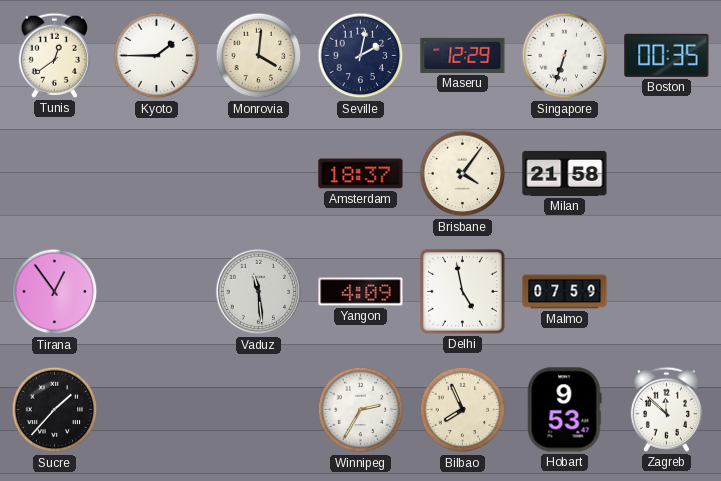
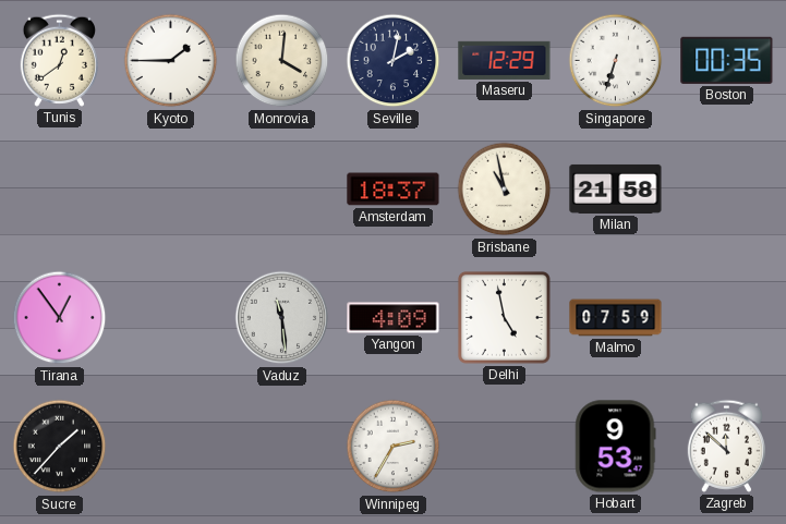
Brisbane: 4:06 -> 10:58 (505, 190)
Bilbao: 7:56 -> none (463, 410)
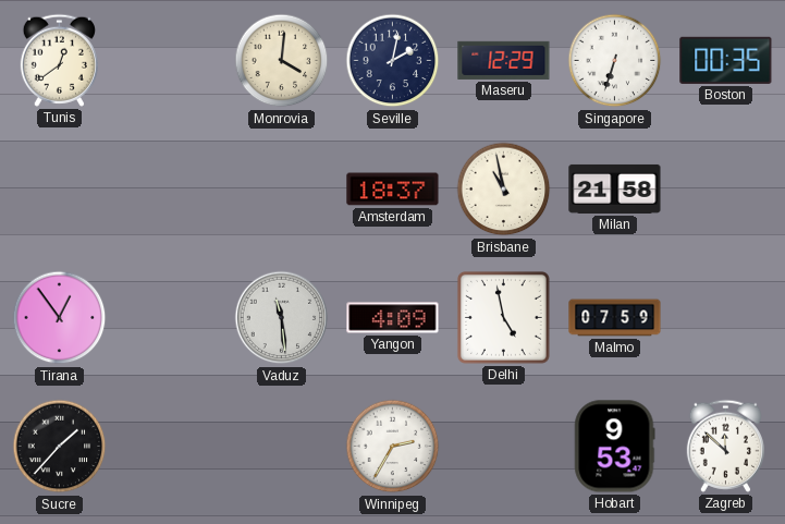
Kyoto: 1:45 -> none (171, 61)
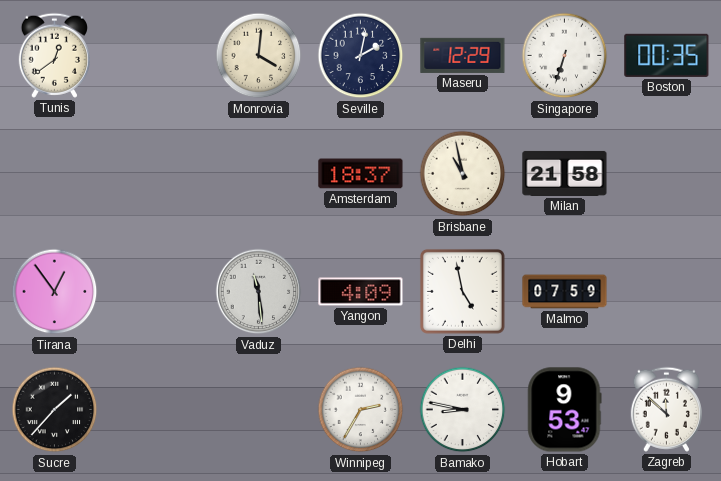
Bamako: none -> 8:47 (463, 410)
